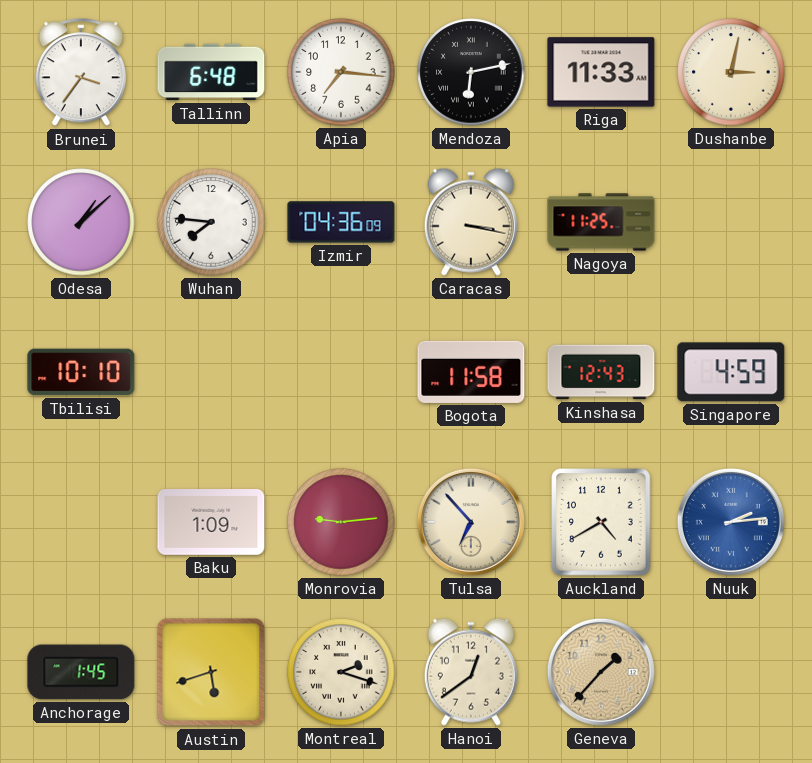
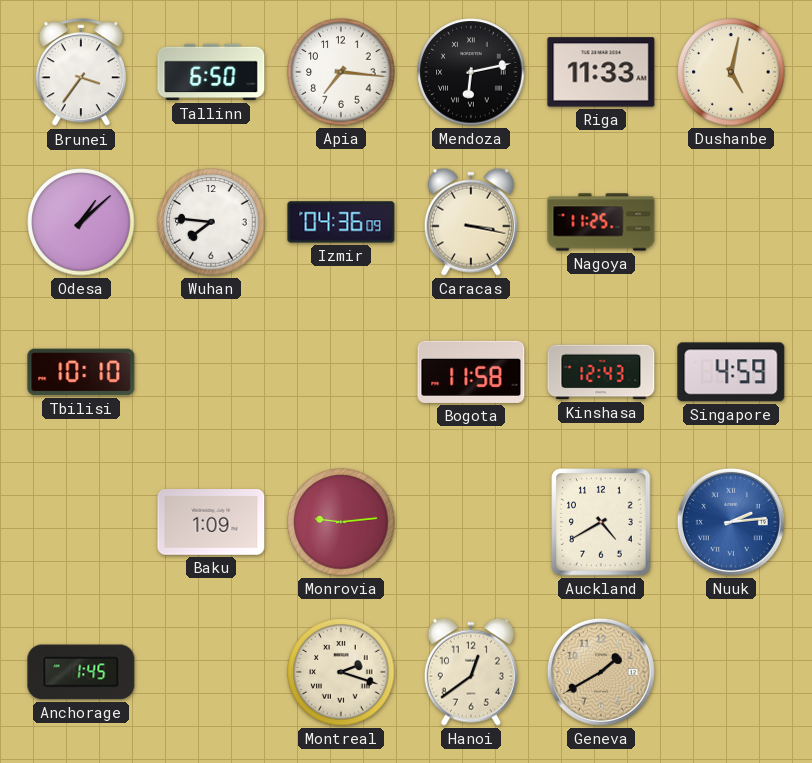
Tallinn: 6:48 -> 6:50 (211, 72)
Dushanbe: 3:02 -> 5:02 (731, 72)
Tulsa: 6:53 -> none (471, 522)
Austin: 5:42 -> none (211, 672)
Geneva: 1:37 -> 1:40 (601, 672)
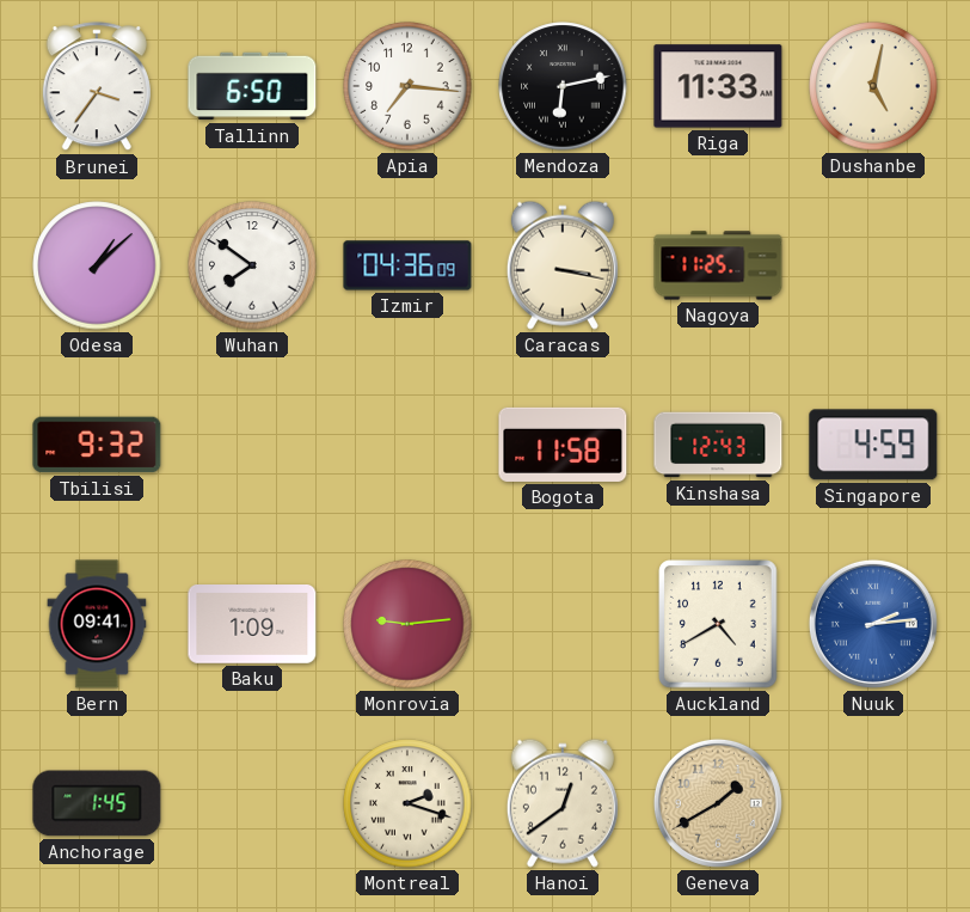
Wuhan: 7:46 -> 7:51 (252, 265)
Tbilisi: 10:10 -> 9:32 (97, 445)
Bern: none -> 09:41 (97, 624)
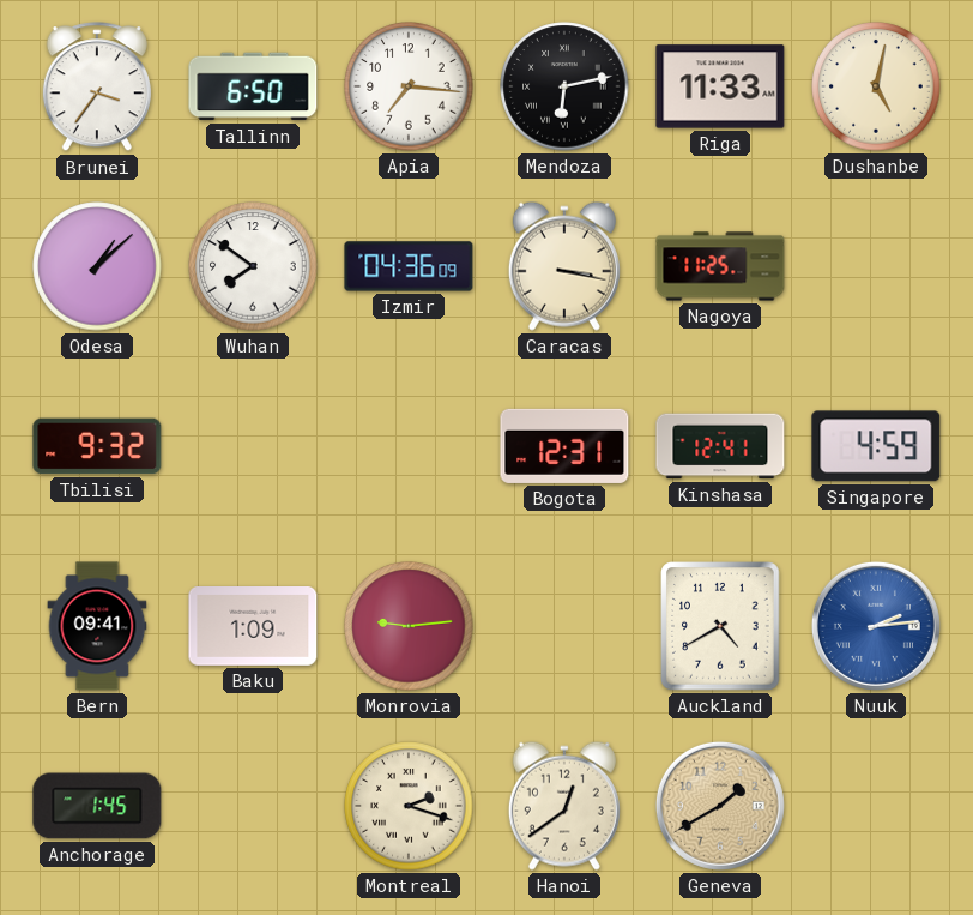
Bogota: 11:58 -> 12:31 (564, 446)
Kinshasa: 12:43 -> 12:41 (720, 446)
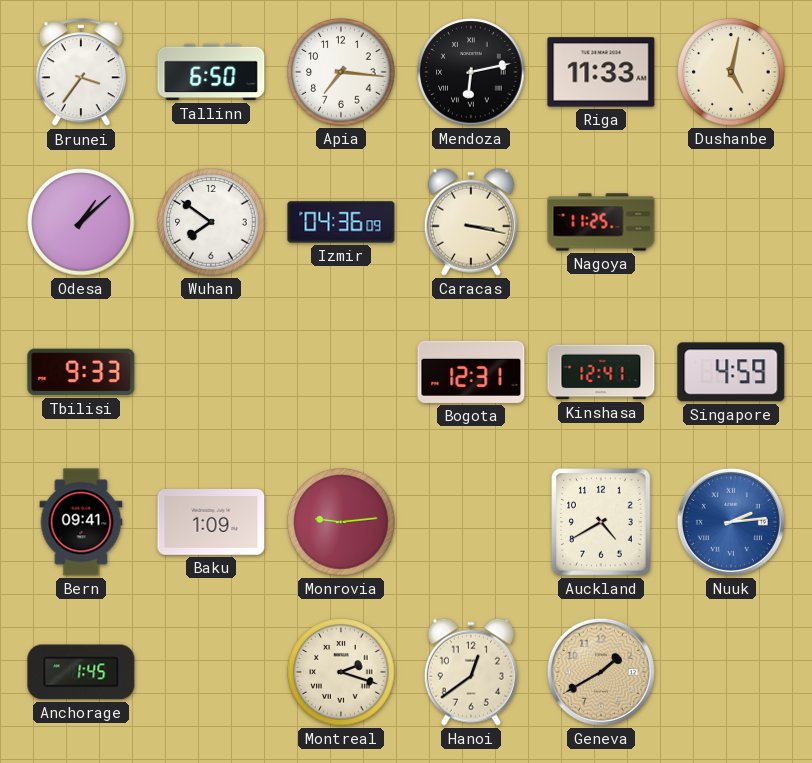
Tbilisi: 9:32 -> 9:33 (81, 372)
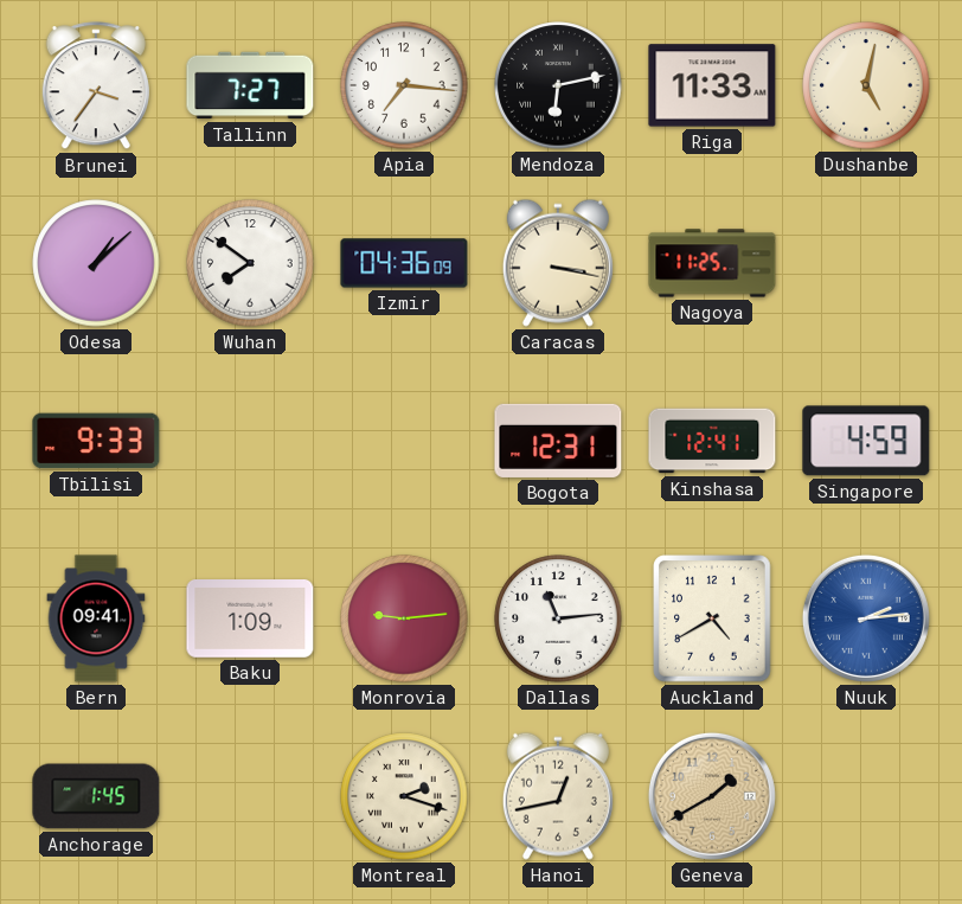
Tallinn: 6:50 -> 7:27 (250, 85)
Dallas: none -> 11:14 (558, 618)
Hanoi: 12:39 -> 12:43 (558, 796)
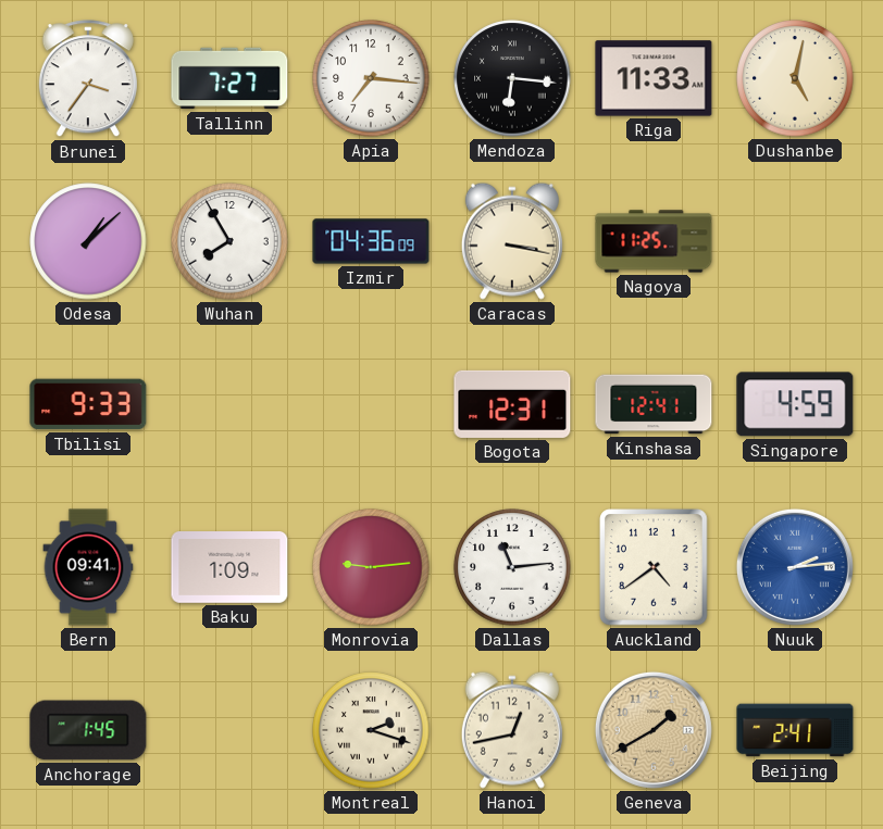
Mendoza: 6:13 -> 6:16 (512, 78)
Wuhan: 7:51 -> 7:55 (229, 241)
Auckland: 4:40 -> 4:39 (654, 567)
Beijing: none -> 2:41 (795, 730)
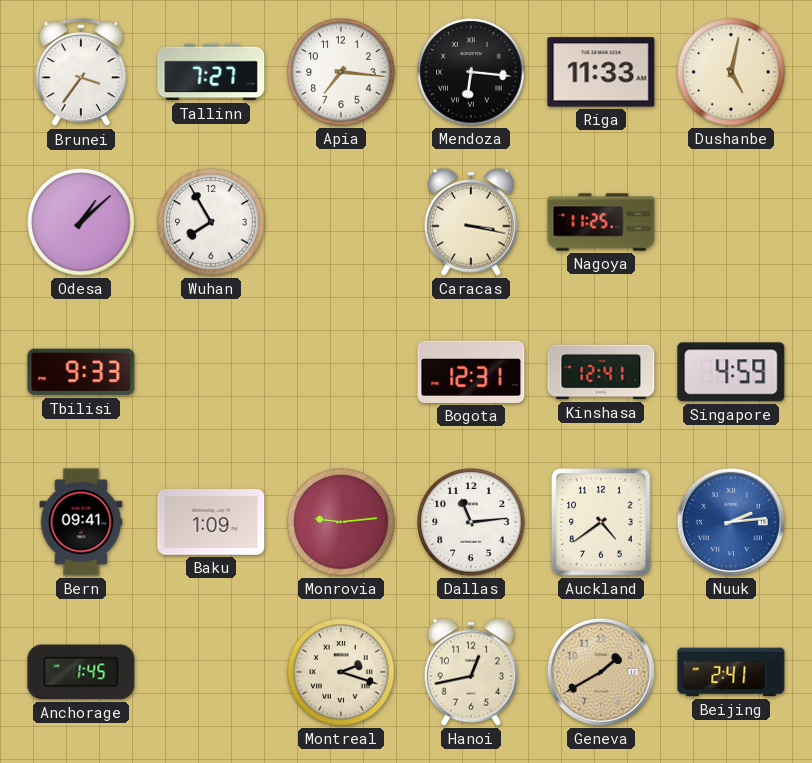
Izmir: 04:36 -> none (371, 241)
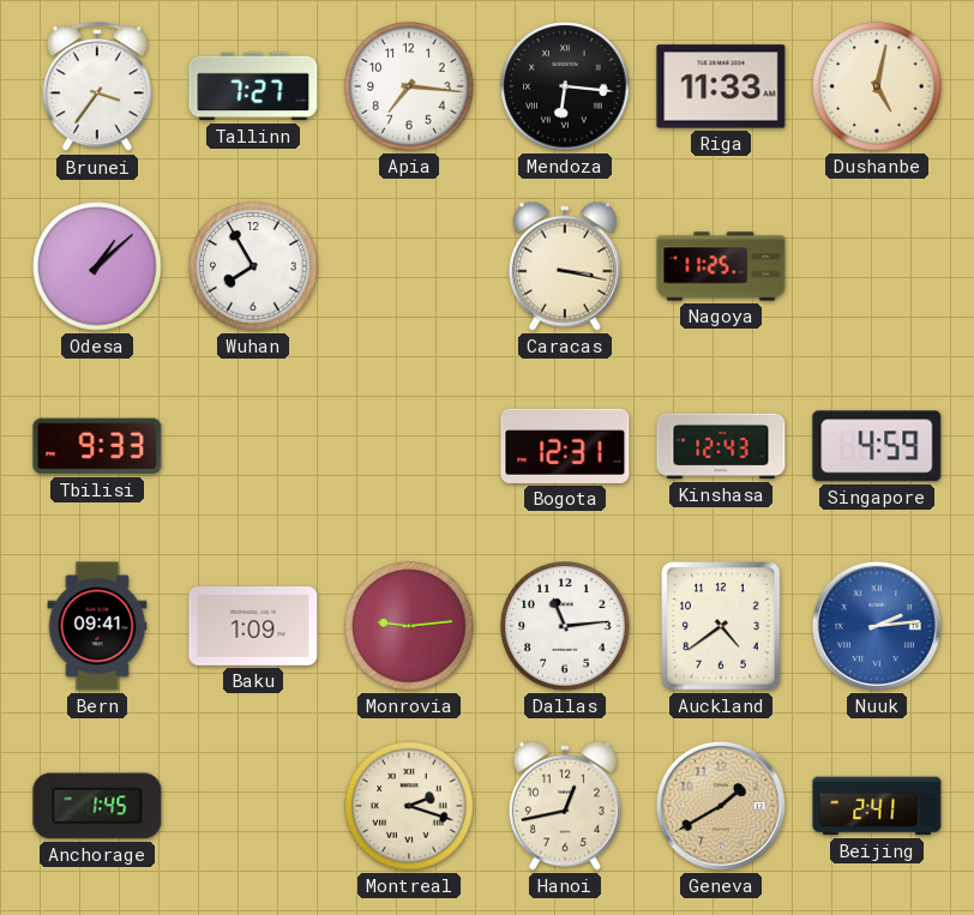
Kinshasa: 12:41 -> 12:43 (721, 446)
